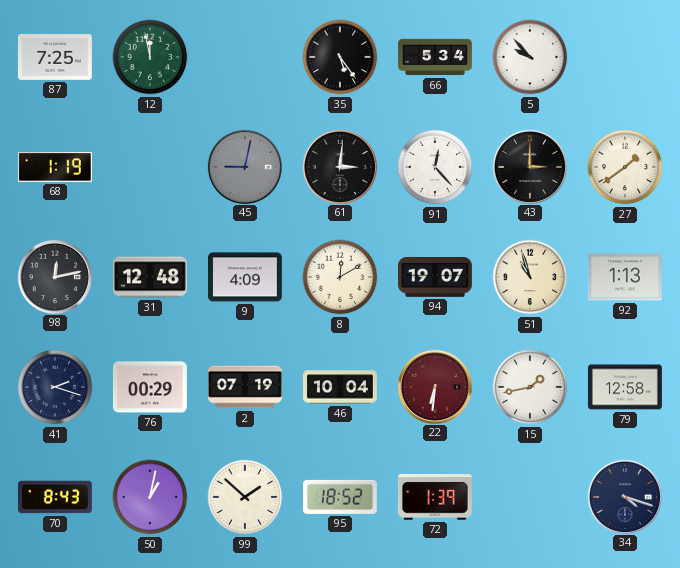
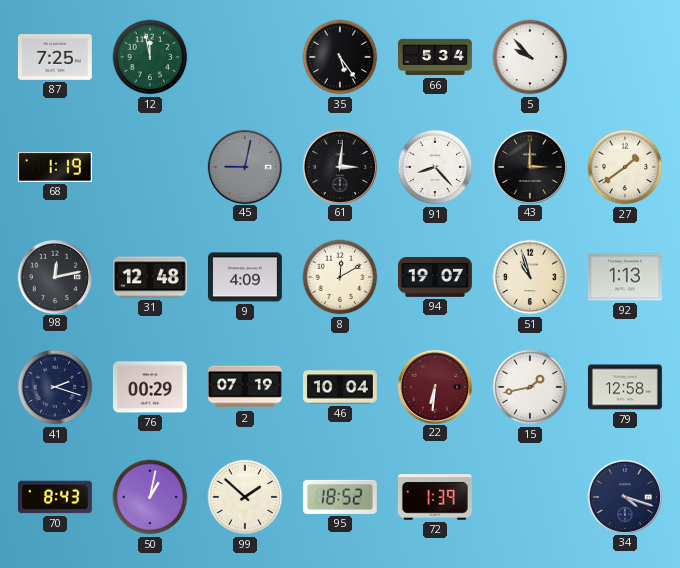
91: 12:23 -> 8:23 (435, 167)
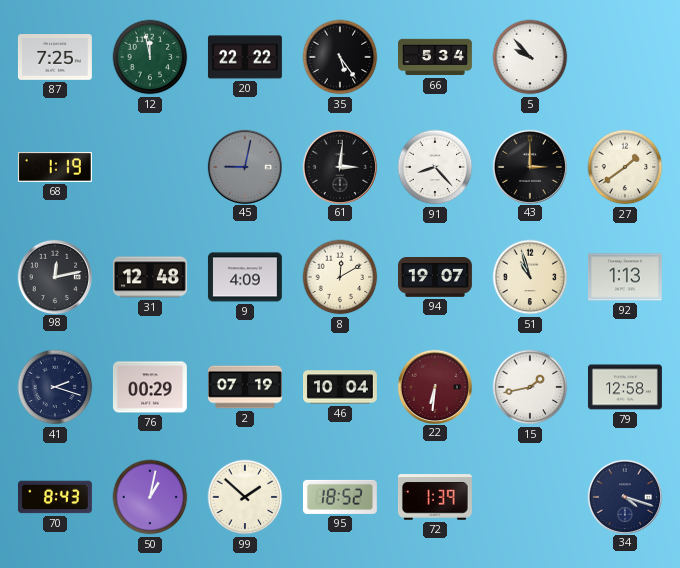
20: none -> 22:22 (245, 57)
